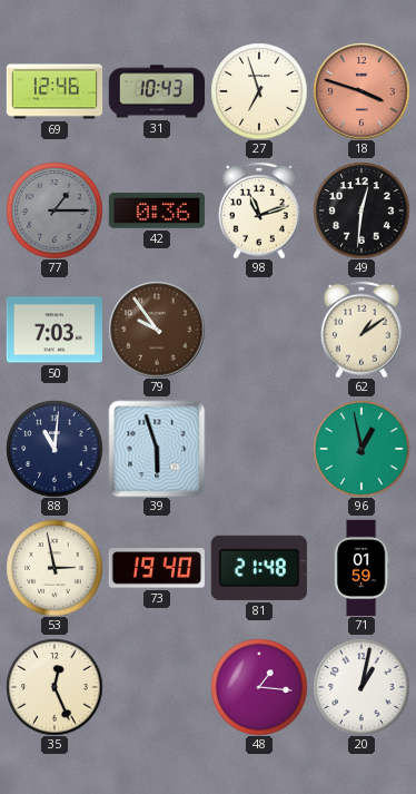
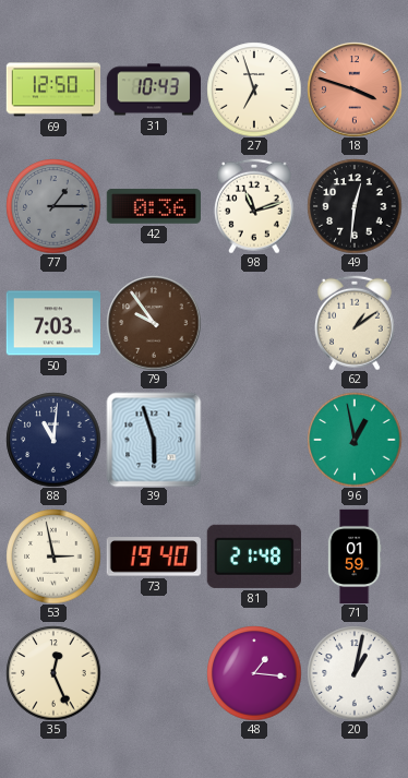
69: 12:46 -> 12:50 (53, 89)
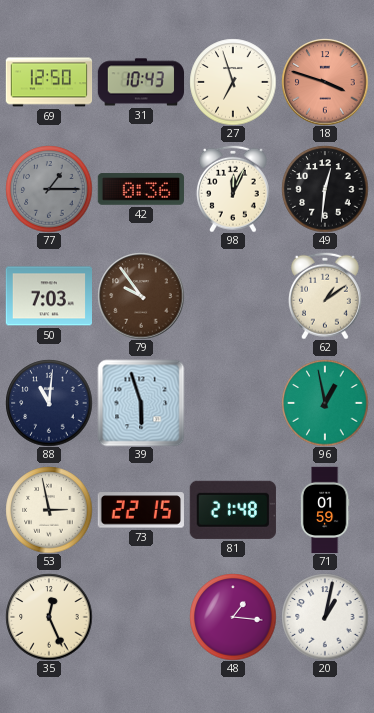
98: 11:12 -> 12:04 (233, 189)
73: 19:40 -> 22:15 (141, 510)
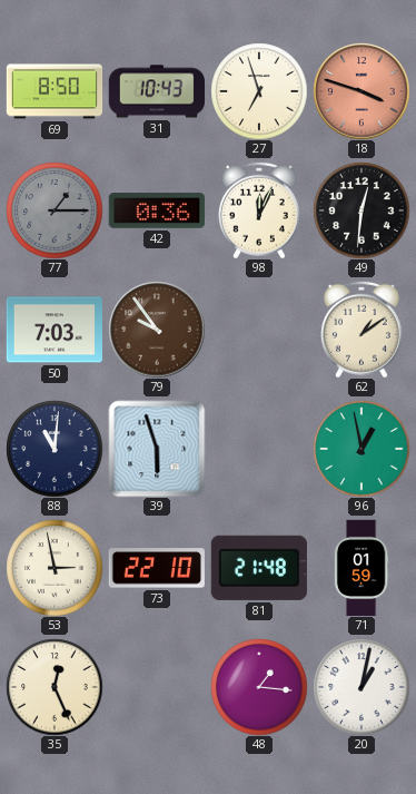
69: 12:50 -> 8:50 (55, 91)
73: 22:15 -> 22:10 (157, 568)
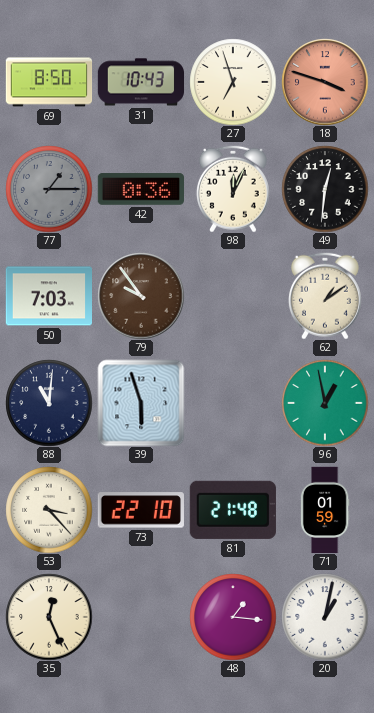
53: 2:58 -> 3:23 (49, 510)
